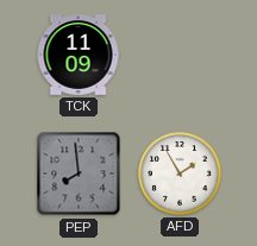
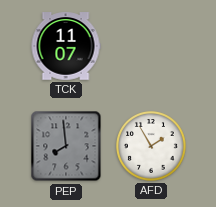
TCK: 11:09 -> 11:07 (66, 46)
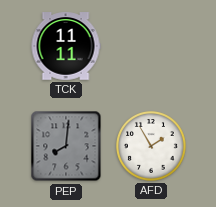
TCK: 11:07 -> 11:11 (66, 46)
PEP: 7:59 -> 8:01 (66, 146)
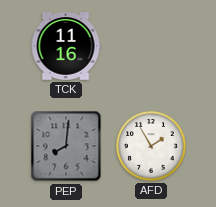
TCK: 11:11 -> 11:16 (66, 46)
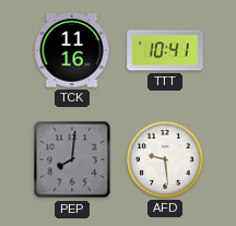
TTT: none -> 10:41 (165, 50)
AFD: 1:55 -> 9:29 (166, 160)
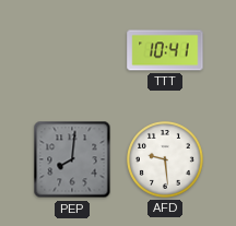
TCK: 11:16 -> none (72, 50)
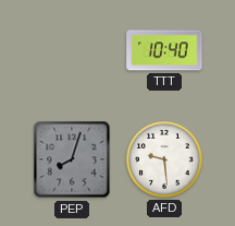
TTT: 10:41 -> 10:40 (164, 50)
PEP: 8:01 -> 8:03 (72, 159)
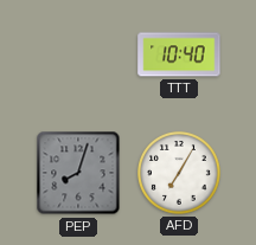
AFD: 9:29 -> 7:05 (180, 174)
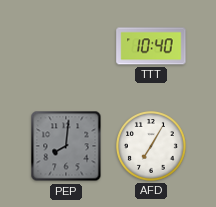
PEP: 8:03 -> 8:01 (66, 146)
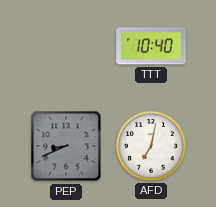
PEP: 8:01 -> 8:41 (66, 146)
AFD: 7:05 -> 7:02 (152, 147)
